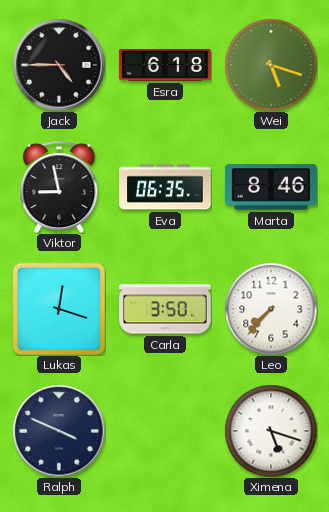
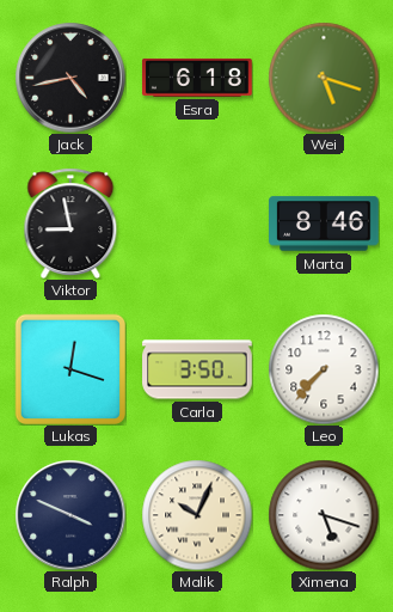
Jack: 4:45 -> 4:43 (70, 78)
Eva: 06:35 -> none (165, 187)
Malik: none -> 10:04 (197, 515)
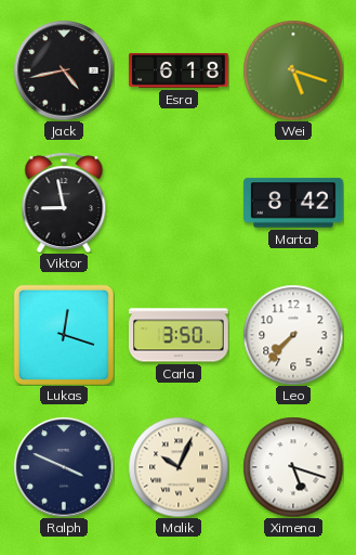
Marta: 8:46 -> 8:42 (293, 203)
